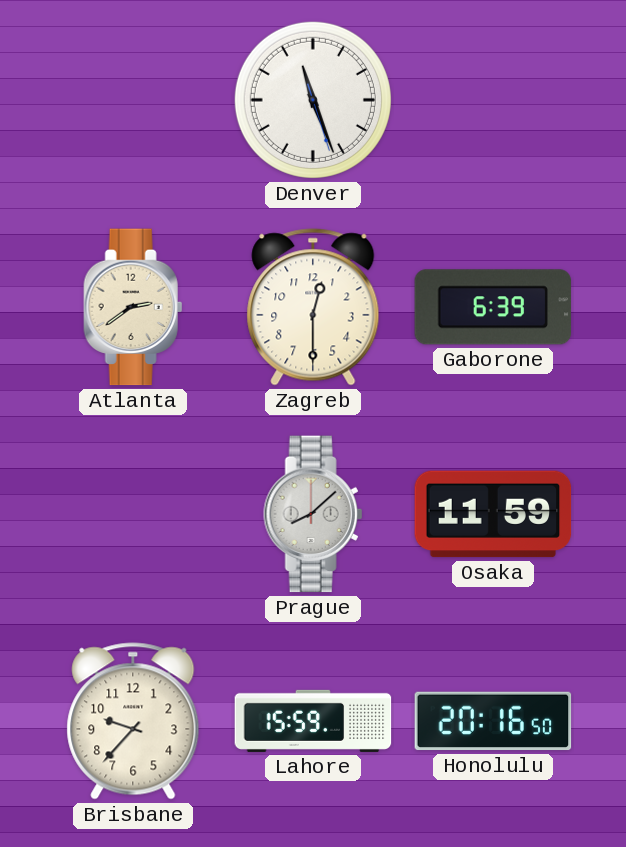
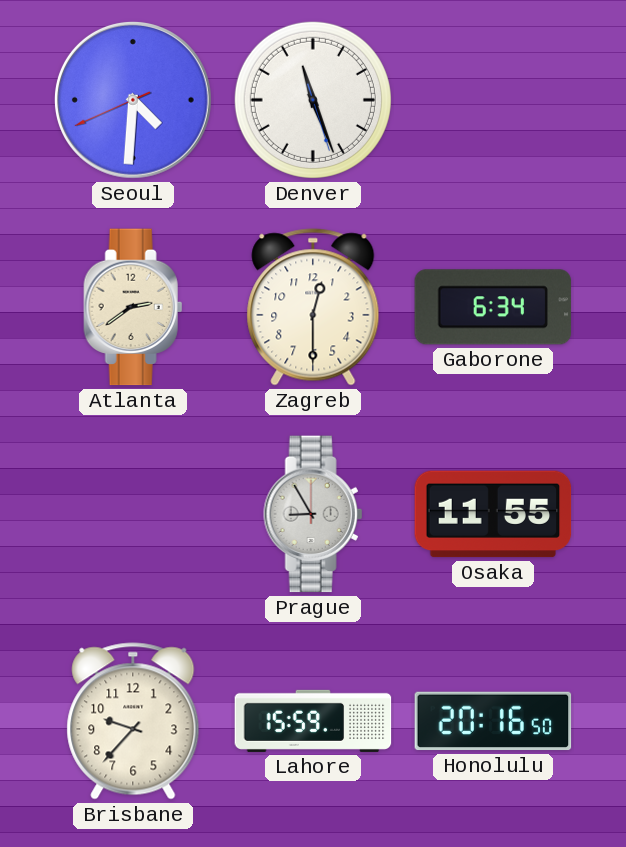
Seoul: none -> 4:30 (133, 100)
Gaborone: 6:39 -> 6:34 (493, 307)
Prague: 8:08 -> 8:55 (313, 514)
Osaka: 11:59 -> 11:55 (493, 514)
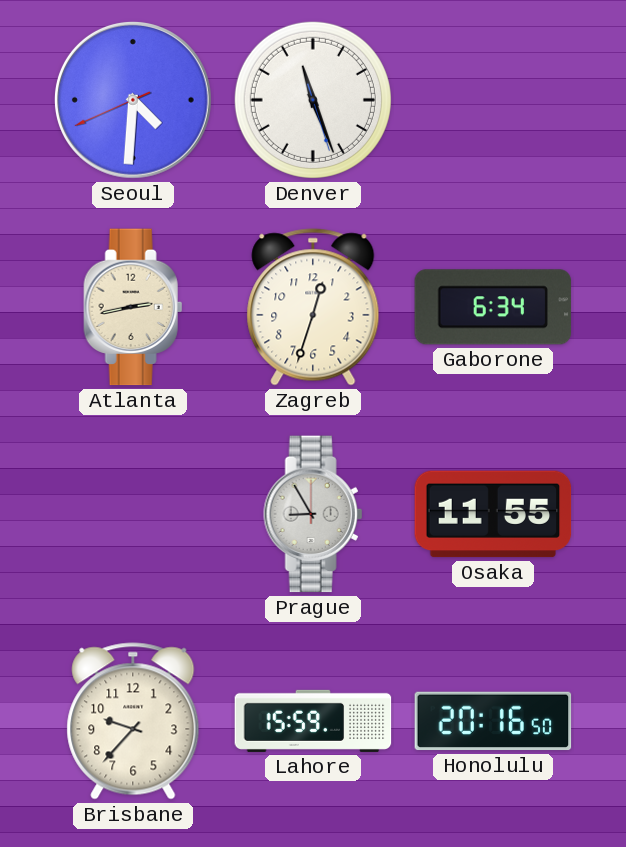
Atlanta: 2:39 -> 2:43 (133, 307)
Zagreb: 12:30 -> 12:33 (313, 307)
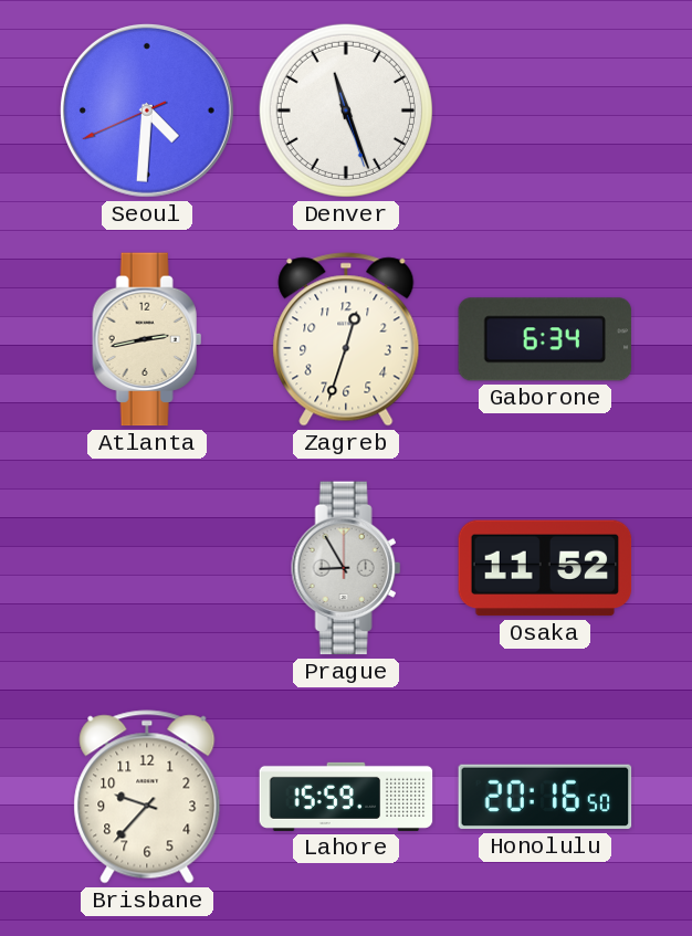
Osaka: 11:55 -> 11:52 (545, 568)
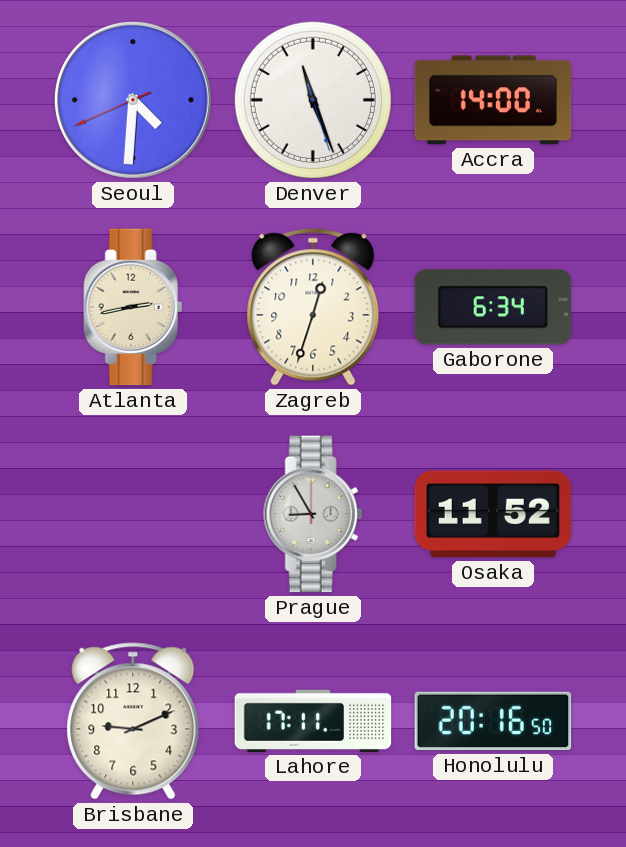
Accra: none -> 14:00 (493, 100)
Brisbane: 9:37 -> 9:11 (133, 721)
Lahore: 15:59 -> 17:11 (313, 721)
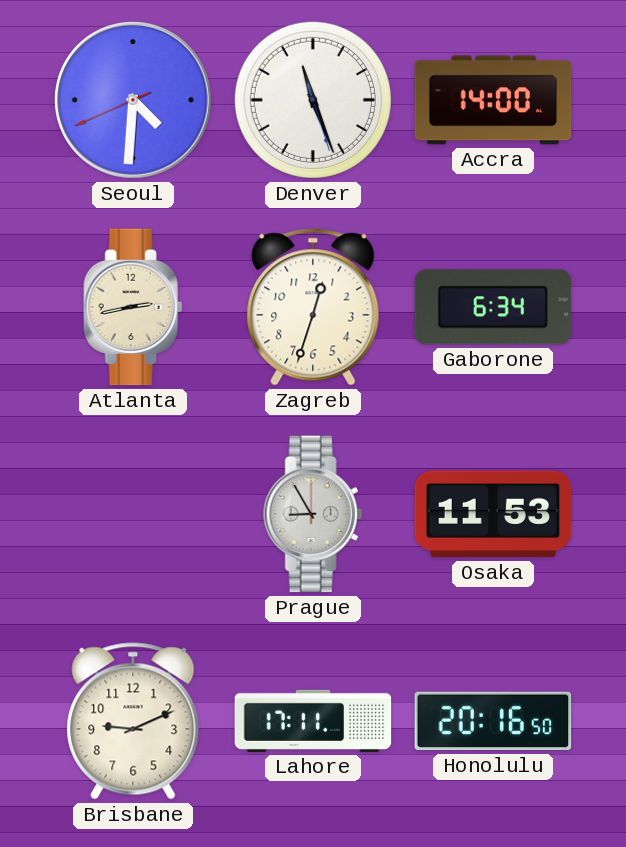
Osaka: 11:52 -> 11:53 (493, 514)
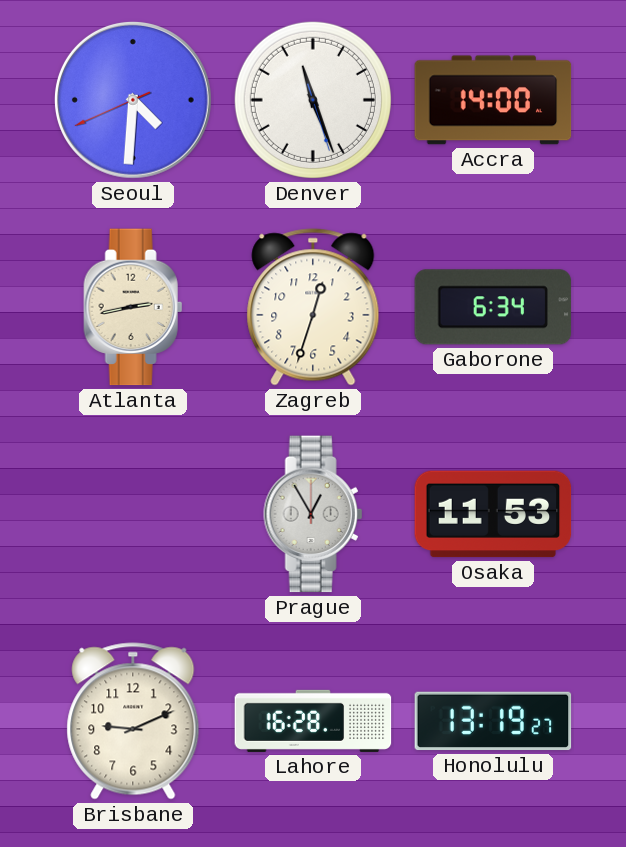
Prague: 8:55 -> 12:55 (313, 514)
Lahore: 17:11 -> 16:28 (313, 721)
Honolulu: 20:16 -> 13:19 (493, 721)
